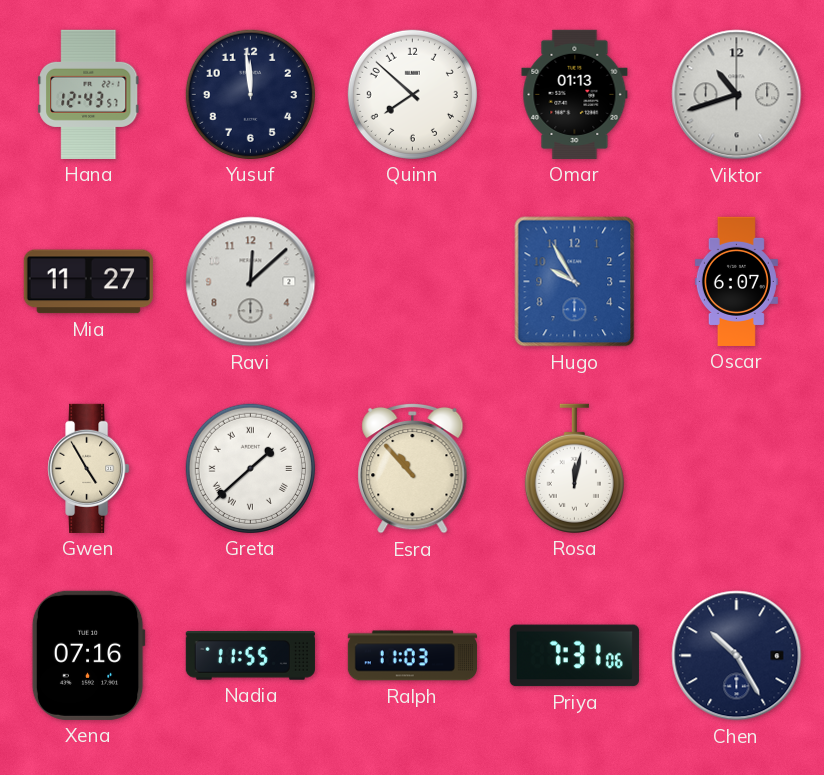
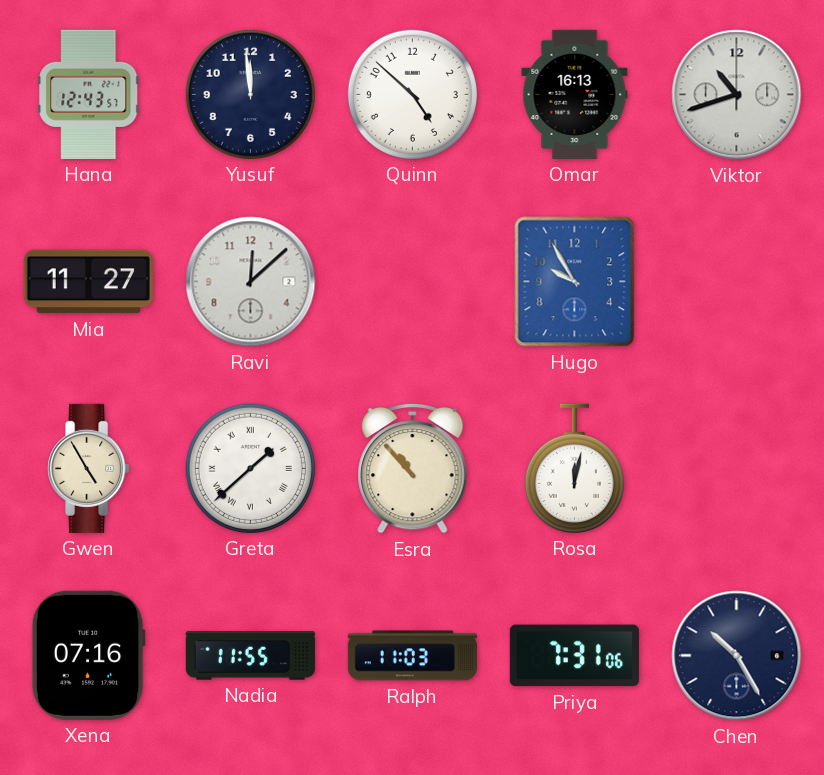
Quinn: 7:52 -> 4:52 (412, 94)
Omar: 01:13 -> 16:13 (575, 94)
Oscar: 6:07 -> none (736, 281)
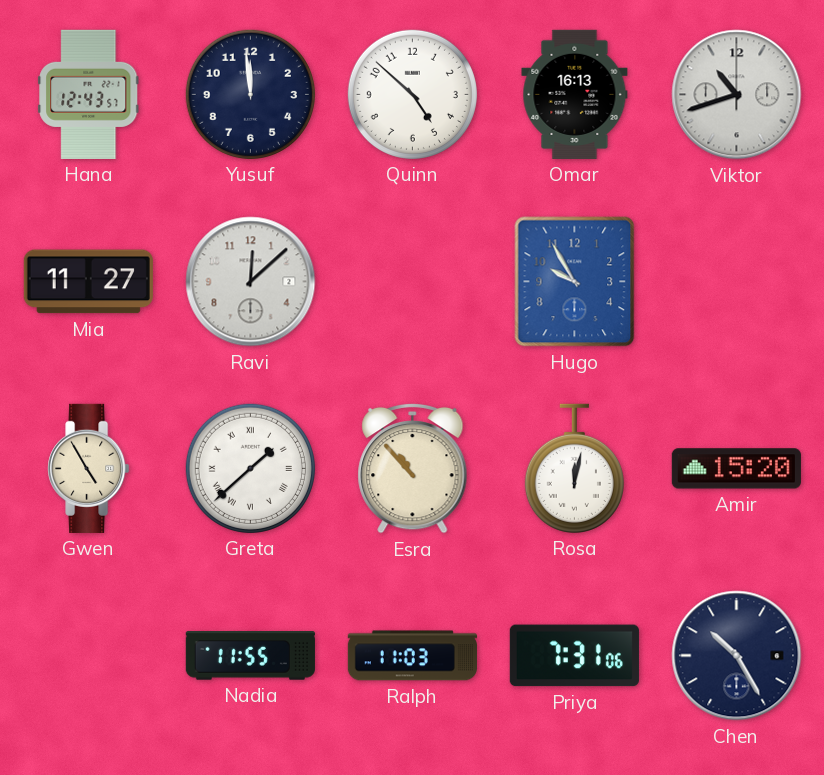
Amir: none -> 15:20 (736, 469)
Xena: 07:16 -> none (88, 655)
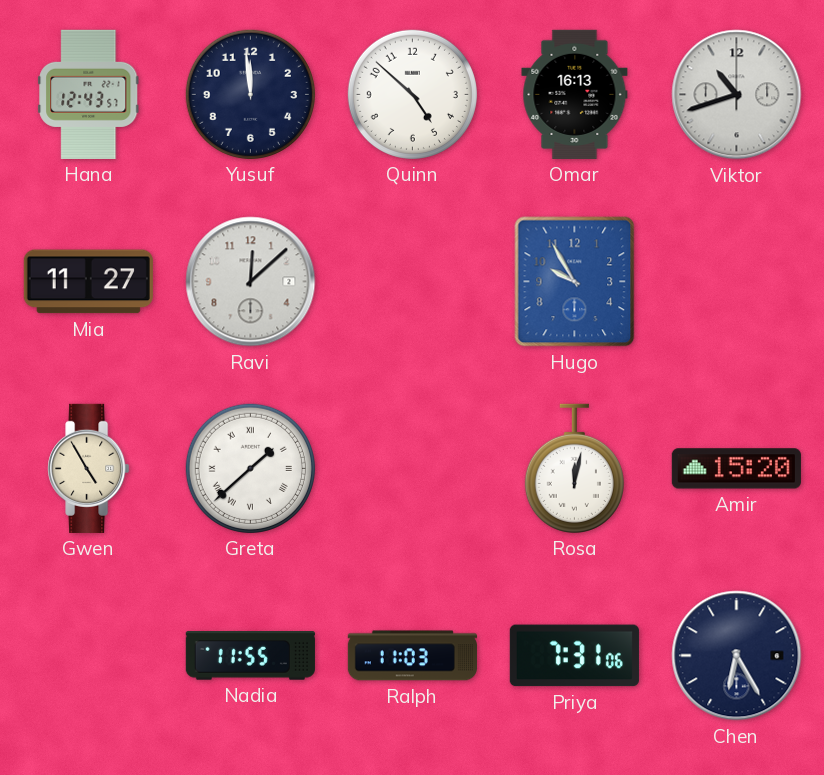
Esra: 10:53 -> none (413, 468)
Chen: 10:25 -> 6:25 (737, 656)
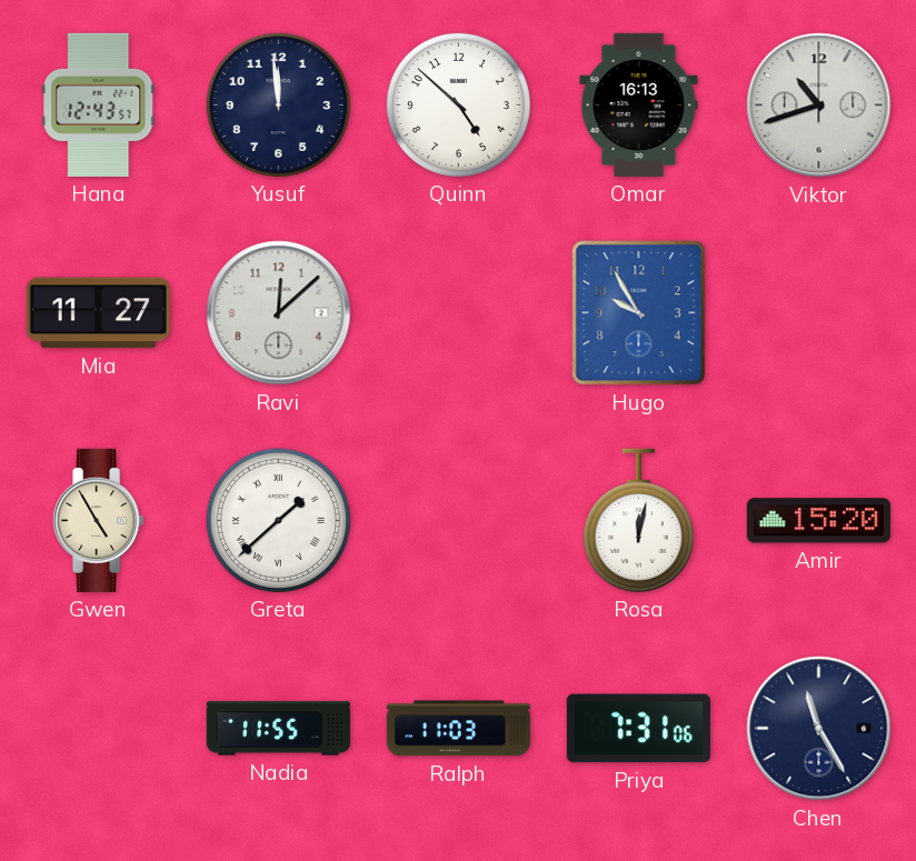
Chen: 6:25 -> 11:25 (819, 729)
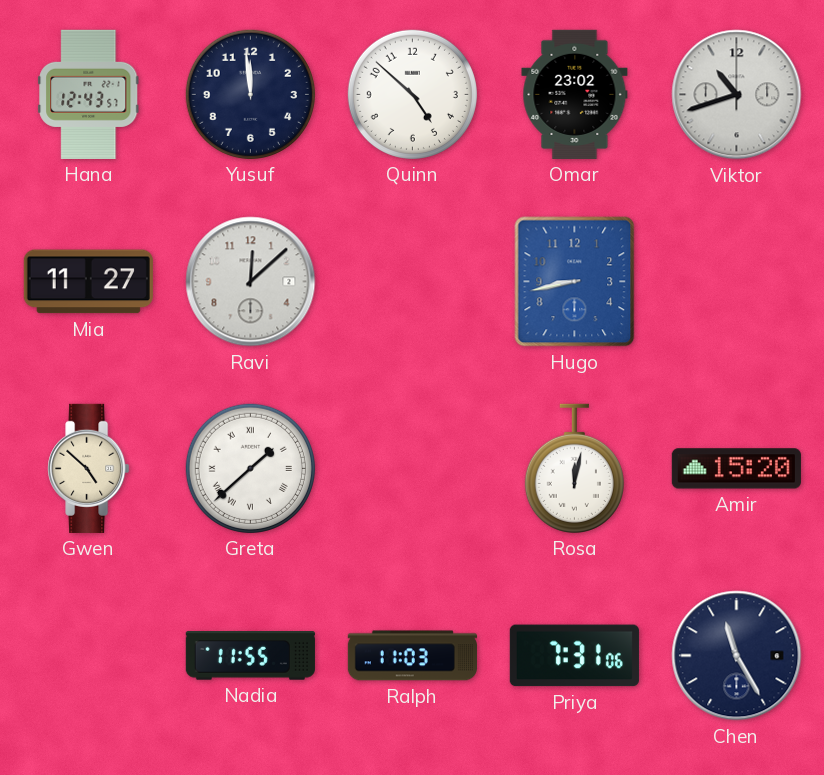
Omar: 16:13 -> 23:02 (575, 94)
Hugo: 9:55 -> 8:43 (575, 282)
Gwen: 4:55 -> 4:52 (89, 468)
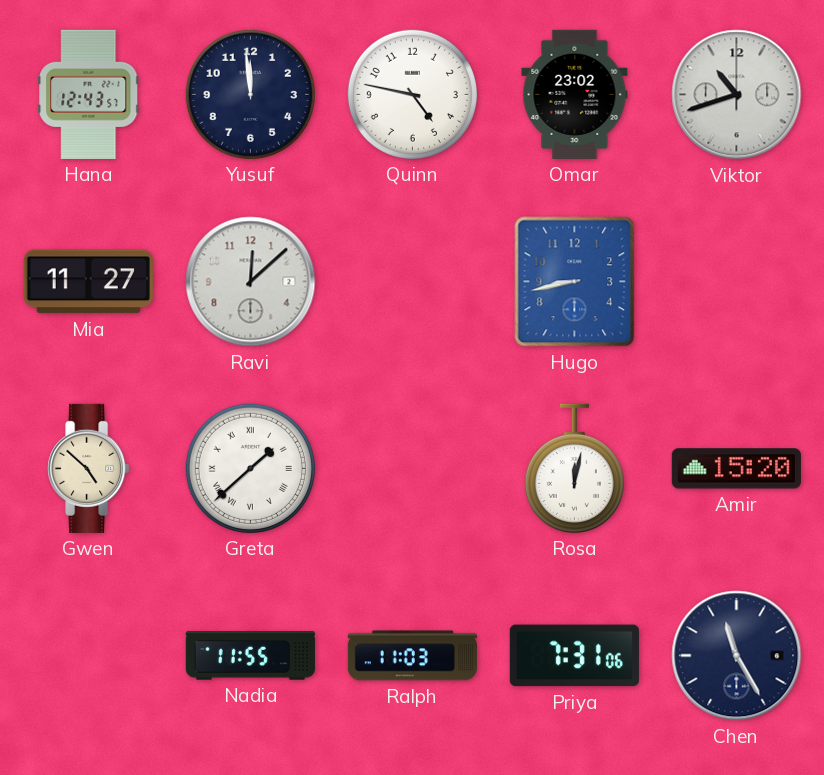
Quinn: 4:52 -> 4:47 (412, 94)
